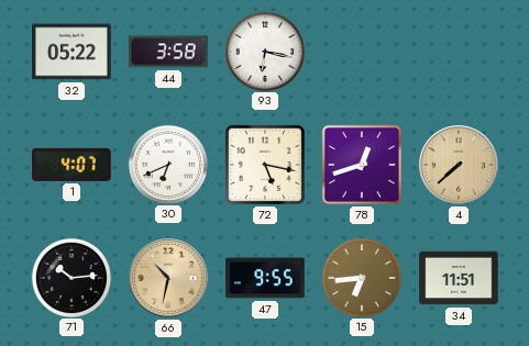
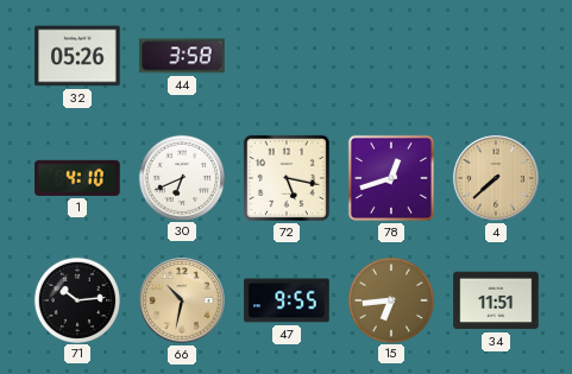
32: 05:22 -> 05:26 (77, 56)
93: 6:17 -> none (264, 51)
1: 4:07 -> 4:10 (77, 178)
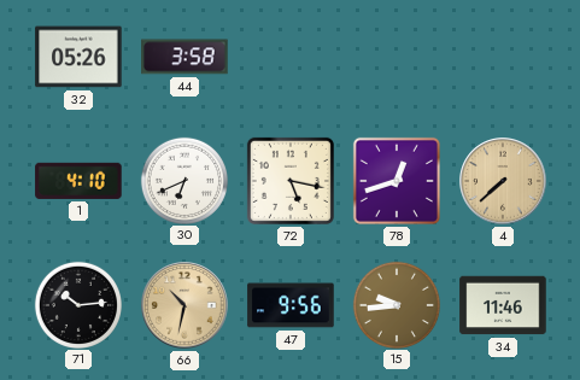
47: 9:55 -> 9:56 (291, 305)
15: 6:44 -> 9:44 (396, 304)
34: 11:51 -> 11:46 (503, 305)
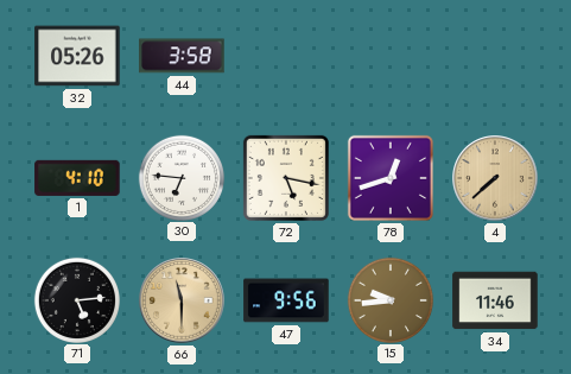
30: 6:41 -> 6:46 (180, 177)
71: 10:14 -> 5:14 (76, 299)
66: 10:32 -> 11:30 (182, 300)
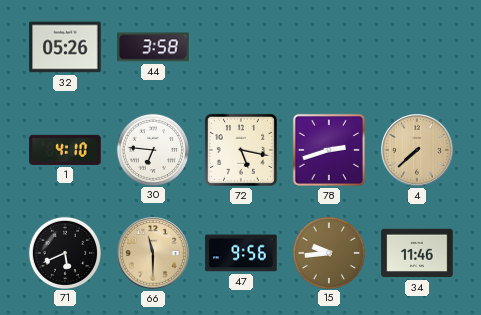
78: 12:42 -> 2:42 (329, 150)
71: 5:14 -> 5:41 (64, 252)
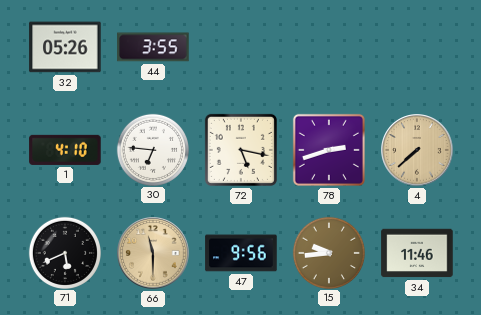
44: 3:58 -> 3:55 (153, 47)
